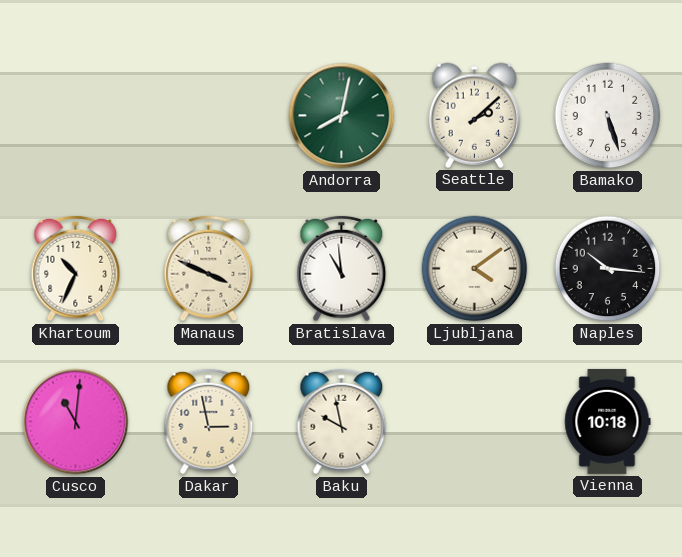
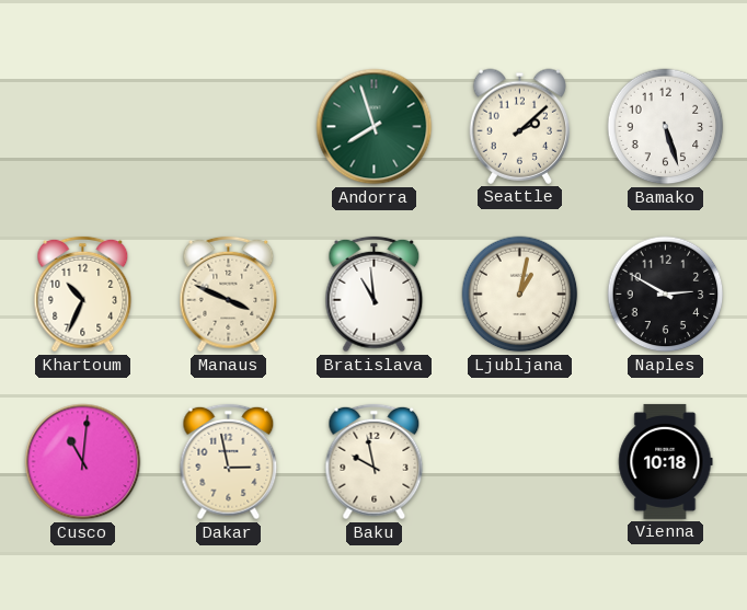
Andorra: 8:02 -> 7:57 (375, 127)
Ljubljana: 4:09 -> 1:02 (520, 295)
Naples: 10:16 -> 2:50 (666, 295)
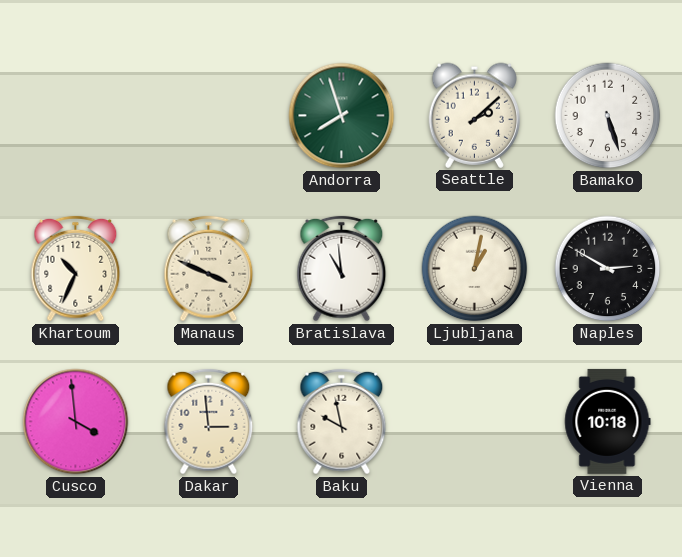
Cusco: 11:01 -> 3:59 (76, 422)
Dakar: 2:58 -> 2:59 (209, 422)
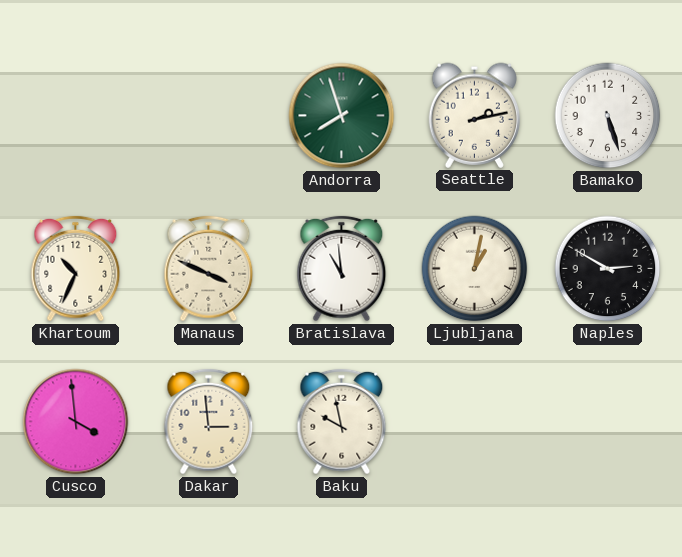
Seattle: 2:08 -> 2:13 (474, 115)
Vienna: 10:18 -> none (608, 421)
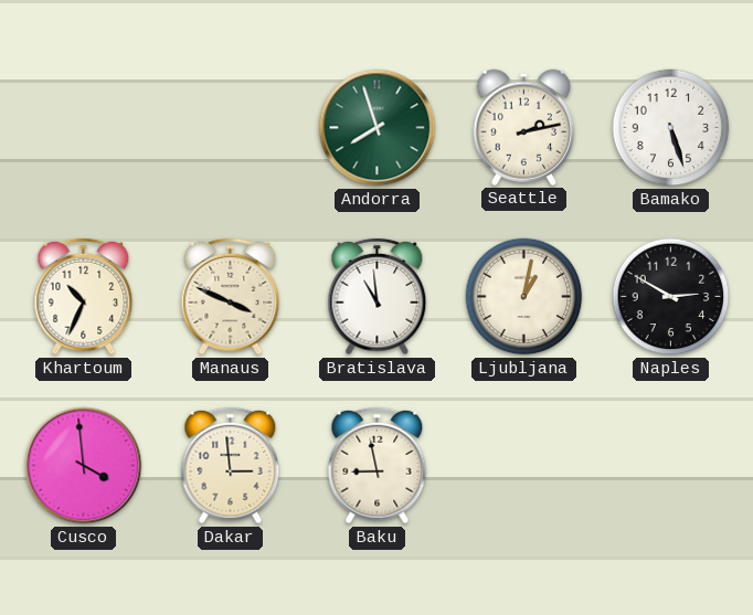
Baku: 9:58 -> 8:58 (378, 466)
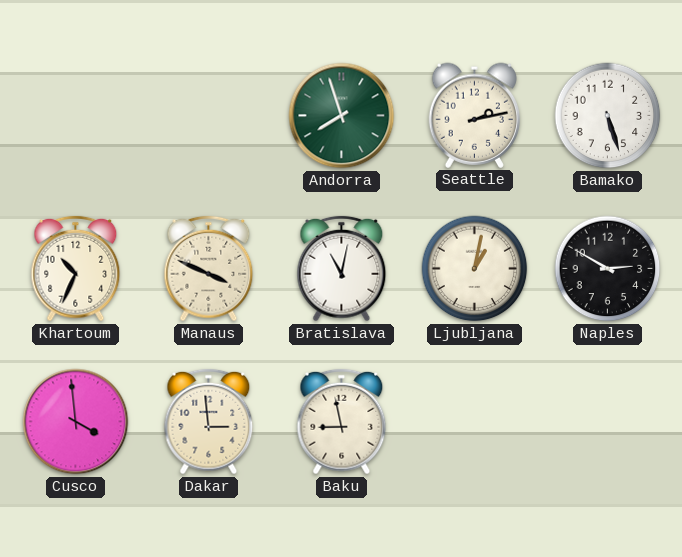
Bratislava: 10:59 -> 11:02 (342, 269)
